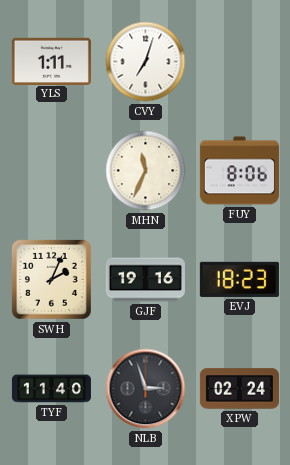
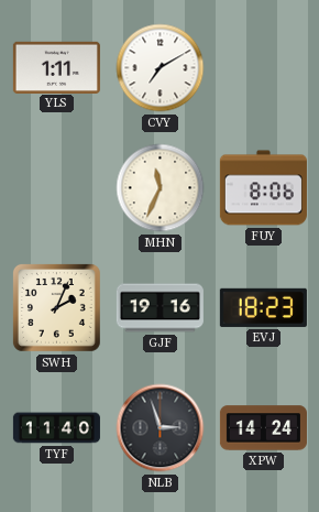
CVY: 7:03 -> 7:10 (161, 68)
XPW: 02:24 -> 14:24 (263, 428)
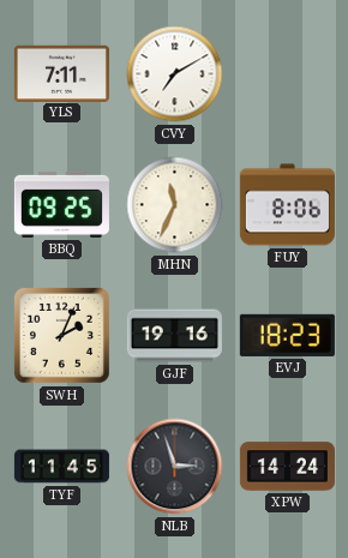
YLS: 1:11 -> 7:11 (61, 73)
BBQ: none -> 09:25 (61, 204)
TYF: 11:40 -> 11:45 (61, 467)
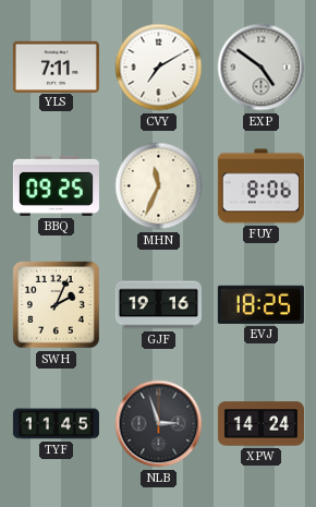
EXP: none -> 4:51 (262, 68)
EVJ: 18:23 -> 18:25 (260, 304)
